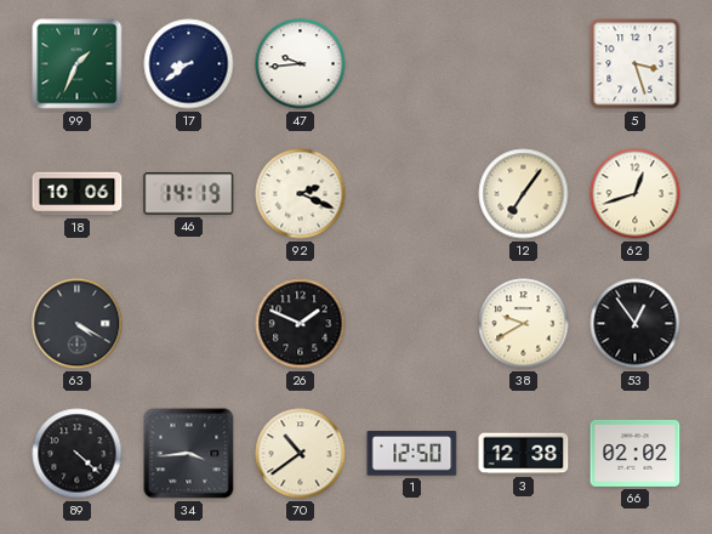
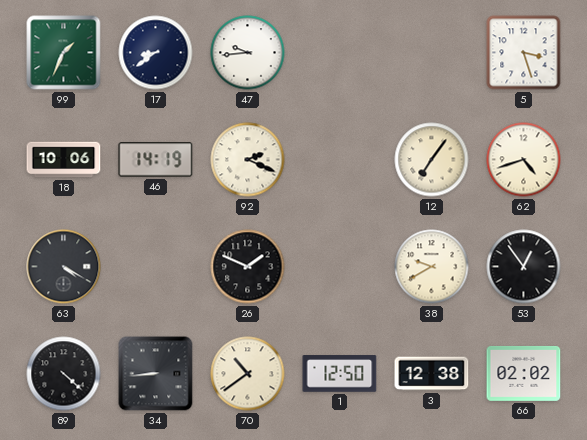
62: 12:42 -> 4:42 (524, 160)
34: 3:44 -> 8:44 (156, 374)
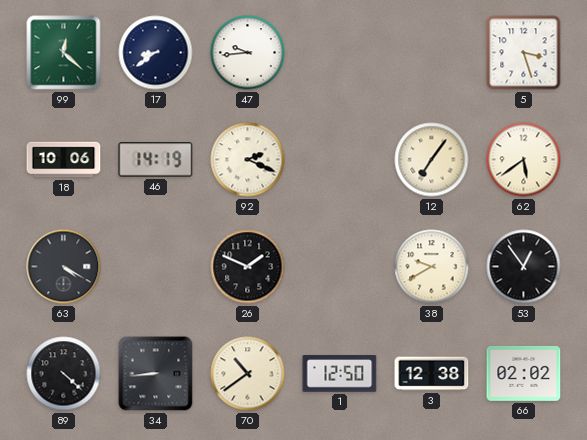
99: 1:34 -> 12:22 (64, 53)
62: 4:42 -> 5:39 (524, 160)
